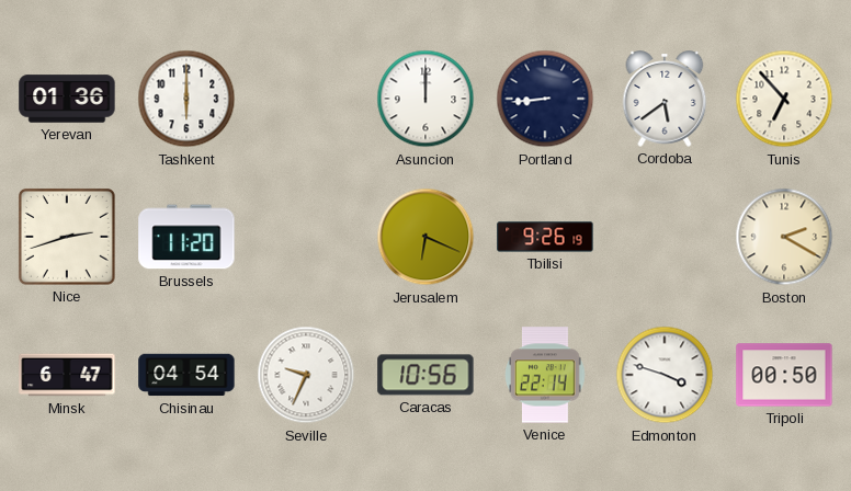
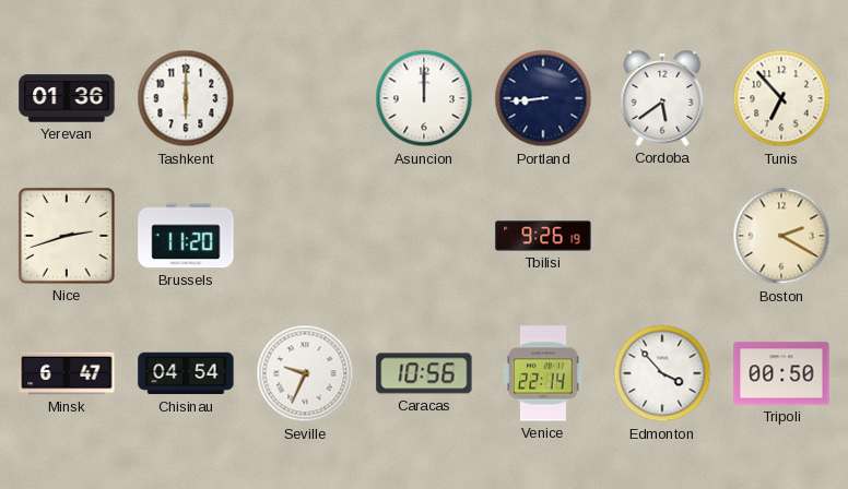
Jerusalem: 6:19 -> none (426, 237)
Edmonton: 3:48 -> 3:53 (662, 373)
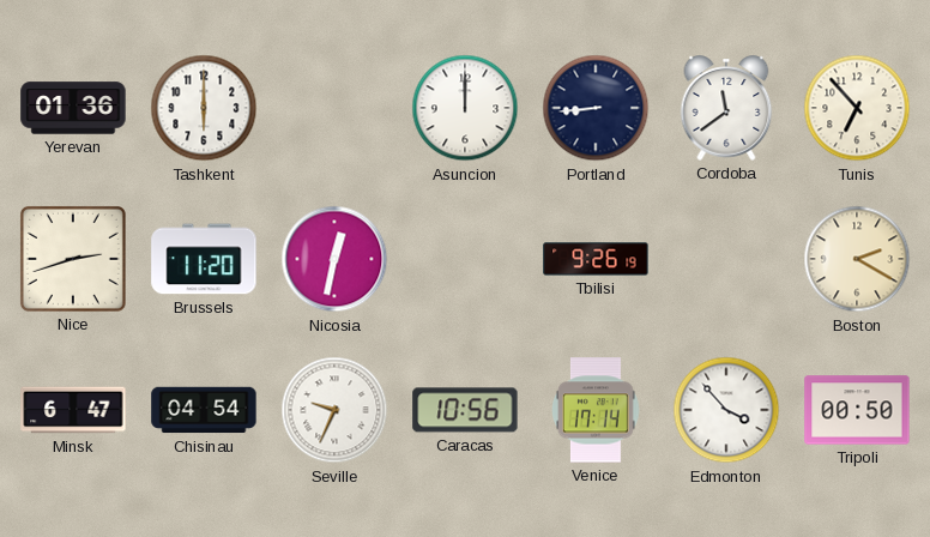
Cordoba: 5:39 -> 11:39 (726, 108)
Nicosia: none -> 12:32 (334, 259)
Venice: 22:14 -> 17:14 (597, 410)
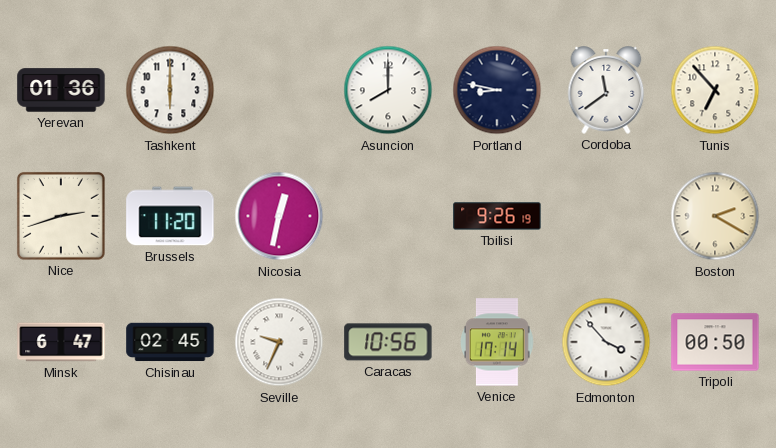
Asuncion: 12:00 -> 8:00 (388, 90)
Portland: 8:44 -> 8:47 (497, 90)
Chisinau: 04:54 -> 02:45 (170, 342)
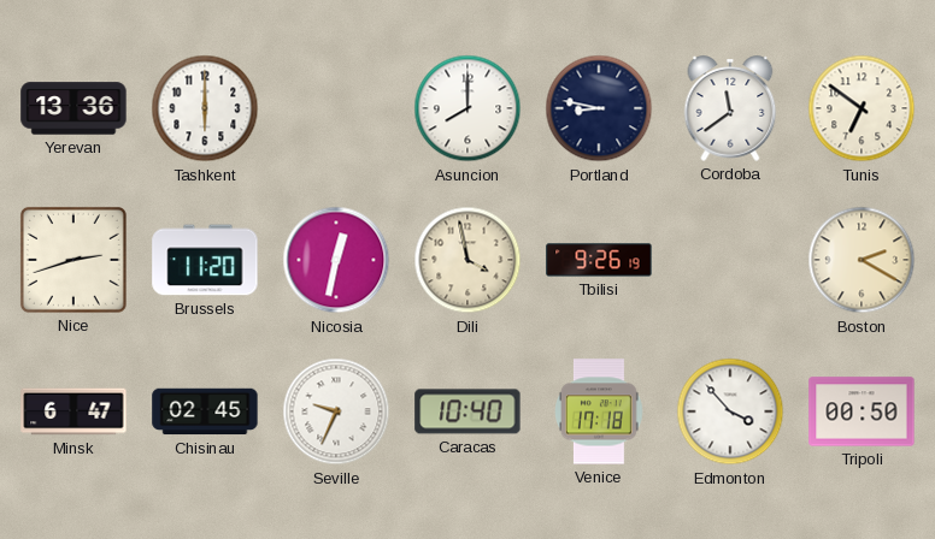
Yerevan: 01:36 -> 13:36 (73, 108)
Tunis: 6:53 -> 6:51 (862, 108)
Dili: none -> 3:58 (467, 260)
Caracas: 10:56 -> 10:40 (467, 411)
Venice: 17:14 -> 17:18 (600, 411)
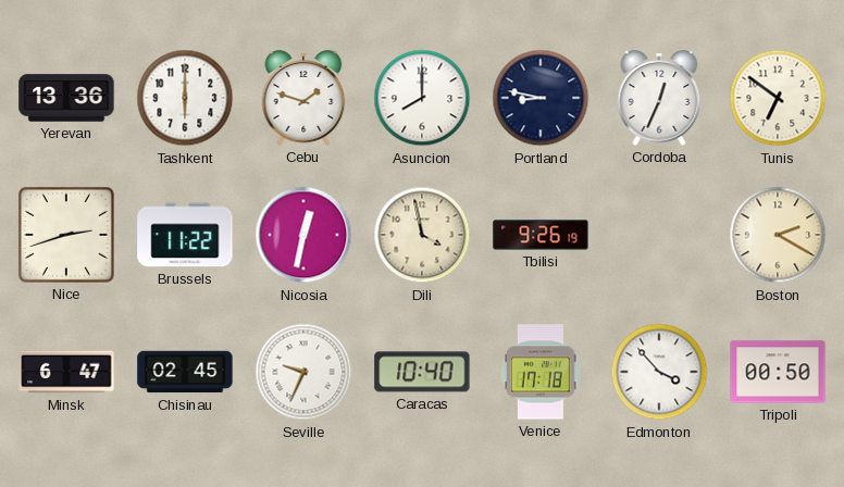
Cebu: none -> 1:48 (303, 98)
Cordoba: 11:39 -> 12:34 (659, 98)
Brussels: 11:20 -> 11:22 (185, 235)
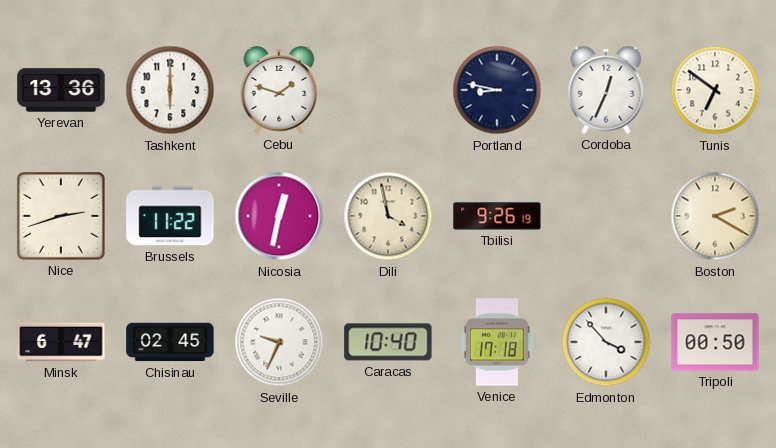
Asuncion: 8:00 -> none (422, 98)
